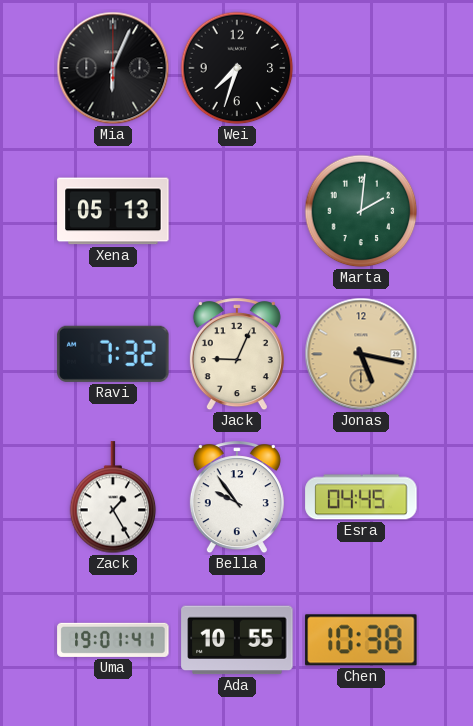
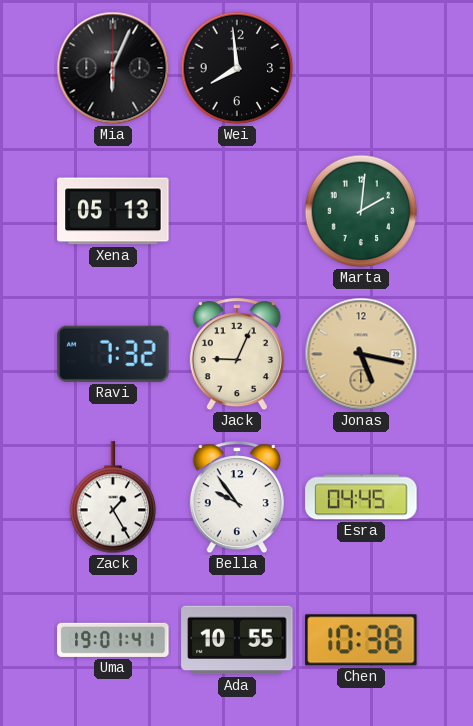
Wei: 7:33 -> 7:59 (237, 68)
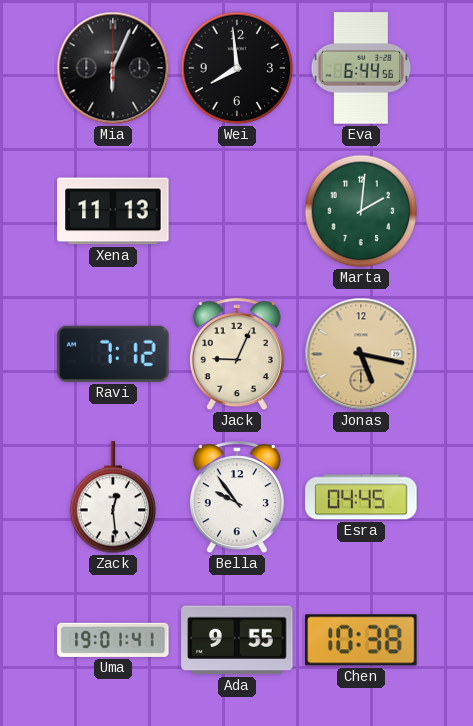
Eva: none -> 6:44 (361, 68)
Xena: 05:13 -> 11:13 (113, 211)
Ravi: 7:32 -> 7:12 (113, 354)
Zack: 1:25 -> 12:29 (113, 498)
Ada: 10:55 -> 9:55 (237, 640)
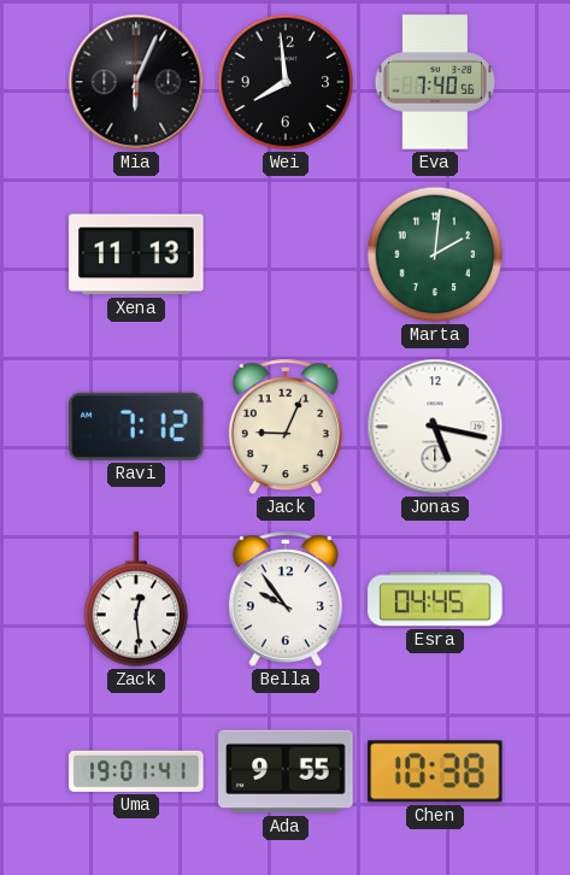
Eva: 6:44 -> 7:40 (435, 82)
Jonas dial: champagne -> white (435, 427)
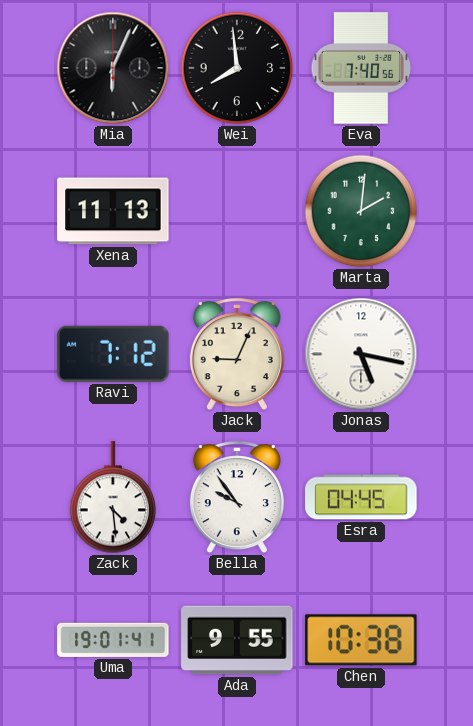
Zack: 12:29 -> 4:29 (113, 498)
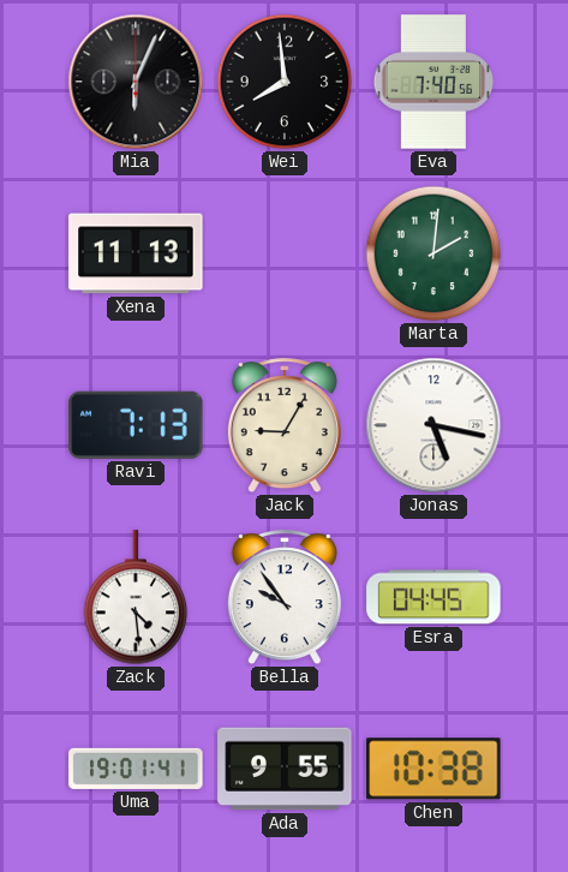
Ravi: 7:12 -> 7:13 (136, 425)
Jack: 9:04 -> 9:05 (285, 426)
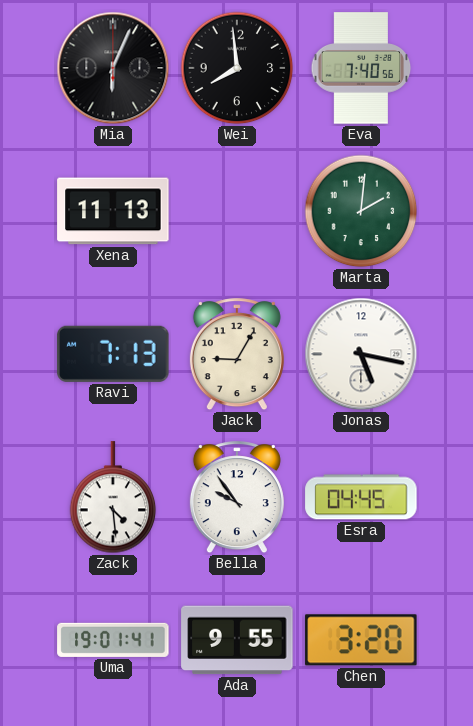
Chen: 10:38 -> 3:20 (361, 640)
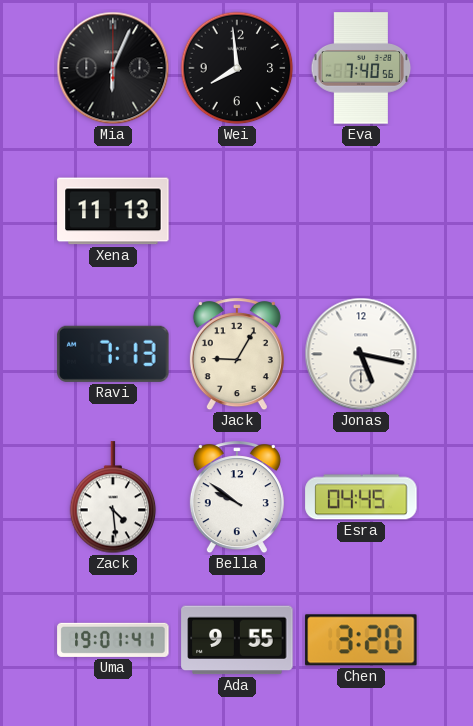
Marta: 2:01 -> none (361, 211)
Bella: 9:54 -> 9:51 (237, 498)
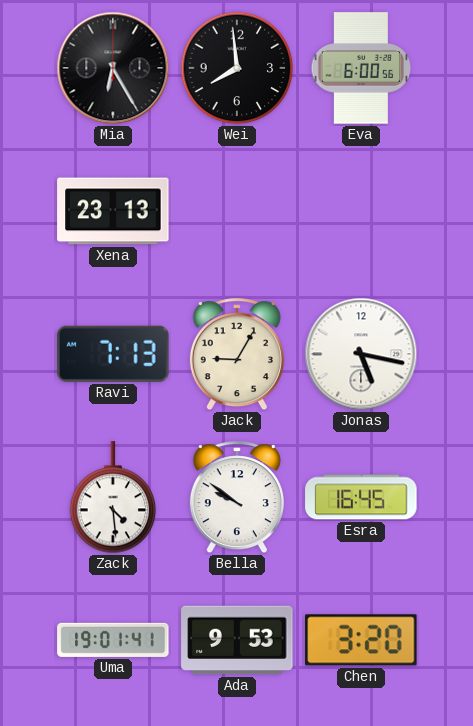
Mia: 6:04 -> 6:25 (113, 68)
Eva: 7:40 -> 6:00 (361, 68)
Xena: 11:13 -> 23:13 (113, 211)
Esra: 04:45 -> 16:45 (361, 497)
Ada: 9:55 -> 9:53 (237, 640)
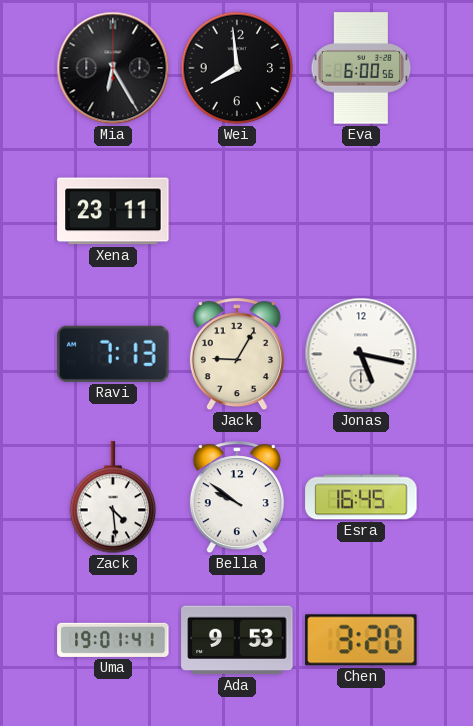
Xena: 23:13 -> 23:11 (113, 211)
